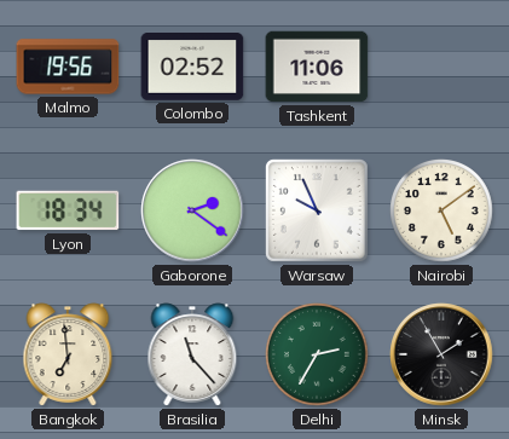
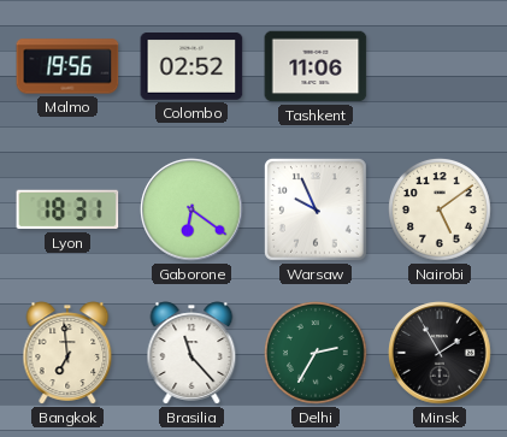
Lyon: 18:34 -> 18:31 (67, 209)
Gaborone: 2:21 -> 6:21 (191, 209)
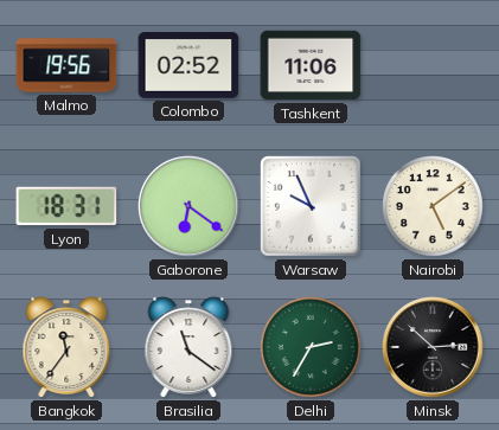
Bangkok: 6:59 -> 11:36 (66, 347)
Brasilia: 11:23 -> 11:21 (188, 347)
Minsk: 1:55 -> 2:52 (433, 347)
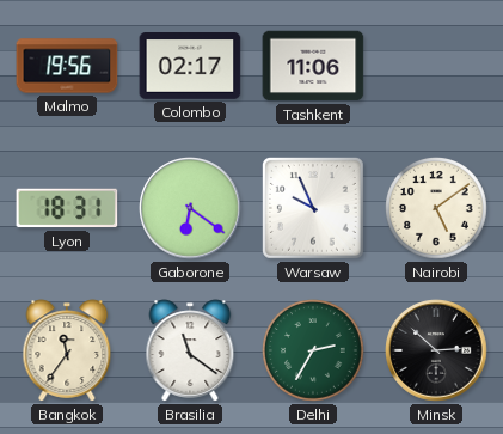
Colombo: 02:52 -> 02:17 (190, 67)
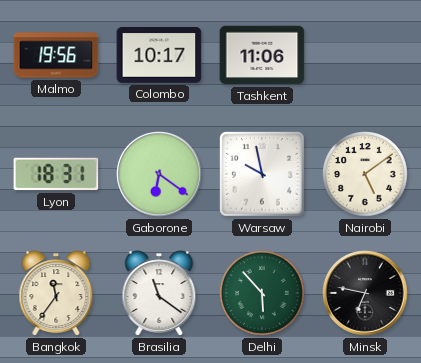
Colombo: 02:17 -> 10:17 (159, 56)
Warsaw: 9:56 -> 9:58 (262, 174)
Delhi: 2:35 -> 5:53 (263, 294)
Minsk: 2:52 -> 6:47 (365, 293)
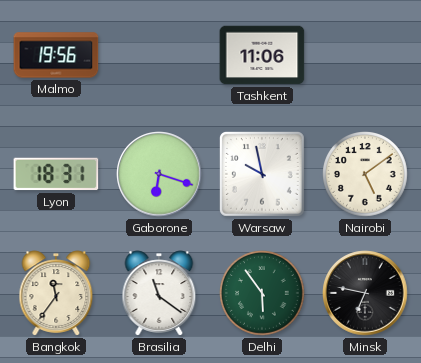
Colombo: 10:17 -> none (159, 56)
Gaborone: 6:21 -> 6:18 (159, 174)
Delhi: 5:53 -> 5:54 (263, 294)
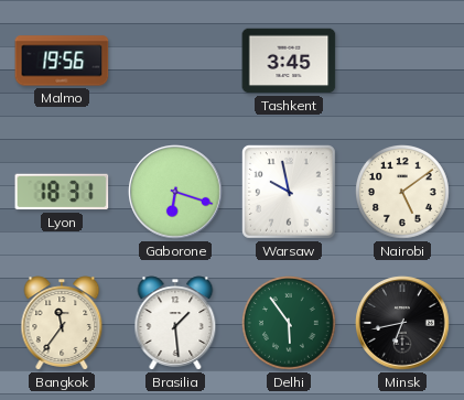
Tashkent: 11:06 -> 3:45 (289, 61)
Brasilia: 11:21 -> 1:29 (175, 323)
Minsk: 6:47 -> 6:43 (402, 323)
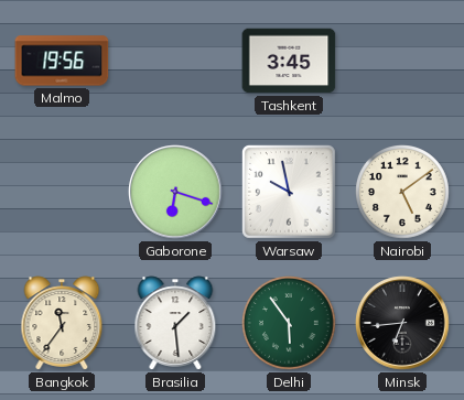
Lyon: 18:31 -> none (62, 192)
Minsk: 6:43 -> 6:44 (402, 323)
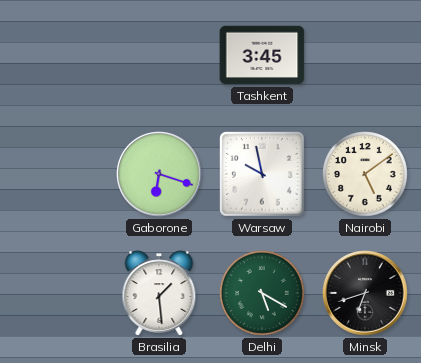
Malmo: 19:56 -> none (62, 61)
Bangkok: 11:36 -> none (62, 323)
Delhi: 5:54 -> 5:20 (263, 294)
Minsk: 6:44 -> 6:42 (365, 293)
